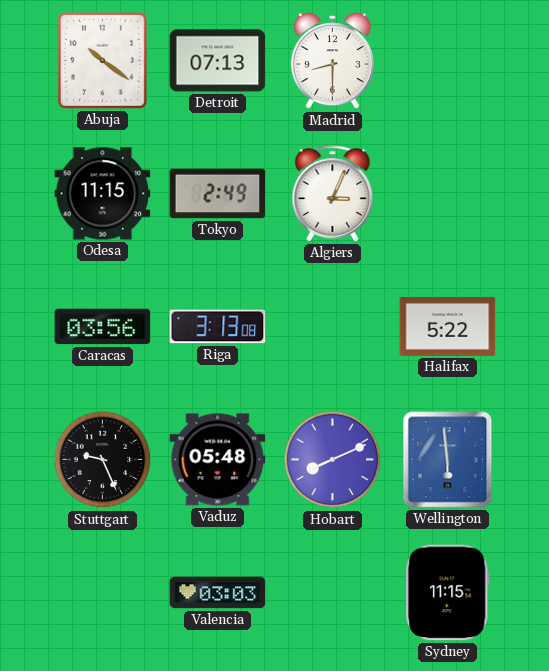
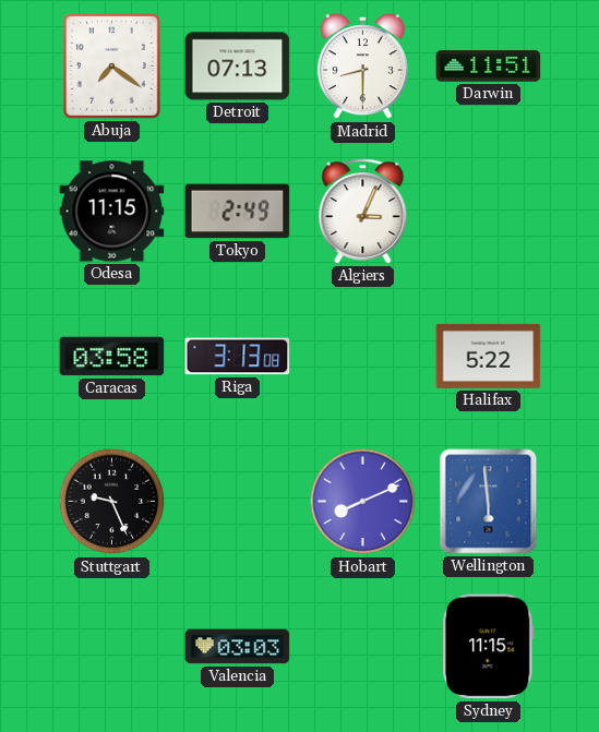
Abuja: 10:21 -> 7:21 (112, 67)
Darwin: none -> 11:51 (489, 67)
Caracas: 03:56 -> 03:58 (112, 357)
Vaduz: 05:48 -> none (218, 460)
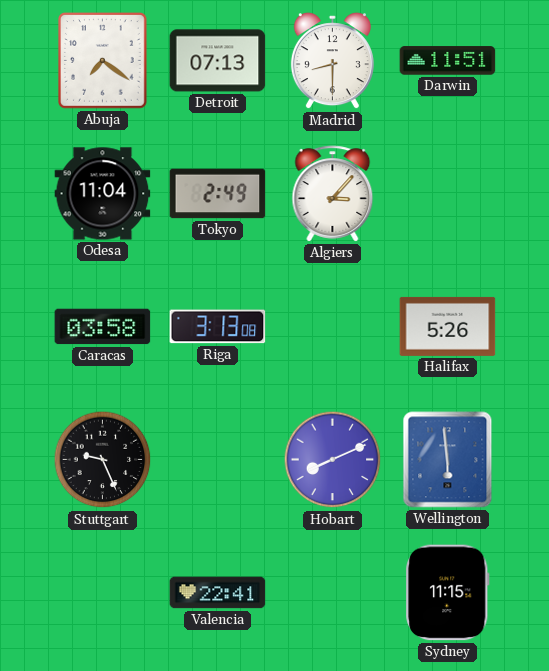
Odesa: 11:15 -> 11:04 (103, 194)
Algiers: 3:04 -> 3:07 (333, 194)
Halifax: 5:22 -> 5:26 (448, 326)
Valencia: 03:03 -> 22:41 (218, 593)
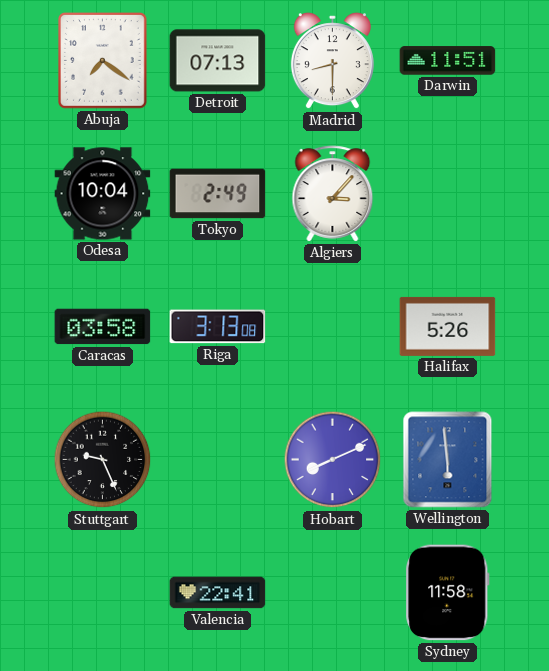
Odesa: 11:04 -> 10:04 (103, 194)
Sydney: 11:15 -> 11:58 (448, 593)
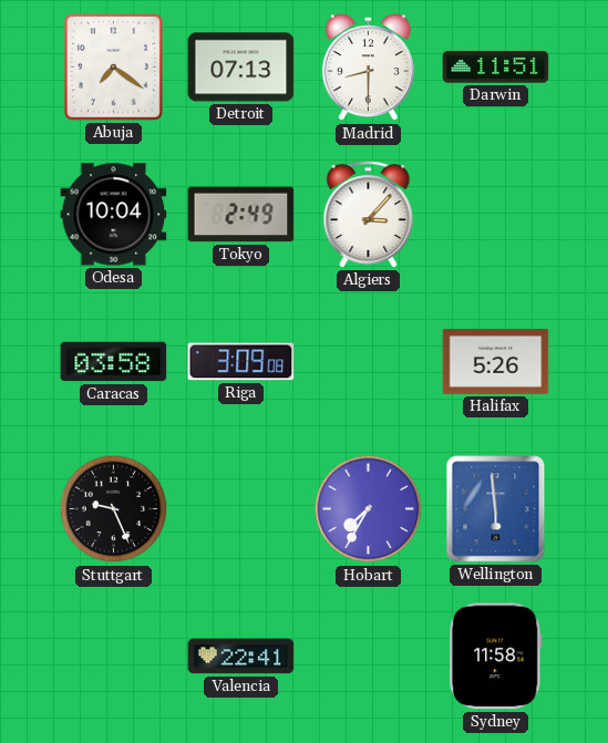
Riga: 3:13 -> 3:09 (241, 362)
Hobart: 8:11 -> 7:35 (369, 509)
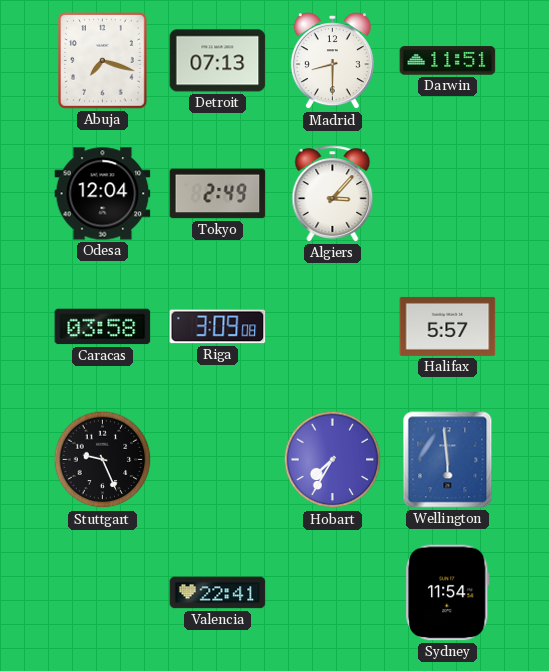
Abuja: 7:21 -> 7:18 (103, 61)
Odesa: 10:04 -> 12:04 (103, 194)
Halifax: 5:26 -> 5:57 (448, 326)
Sydney: 11:58 -> 11:54 (448, 593)
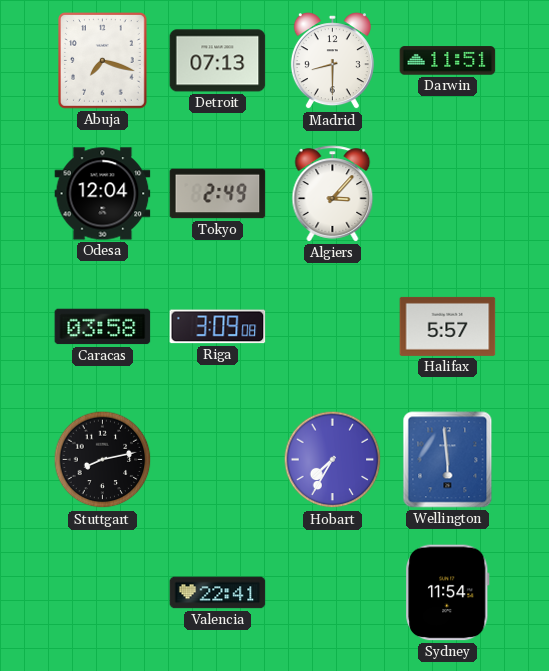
Stuttgart: 9:26 -> 8:13 (103, 460)
